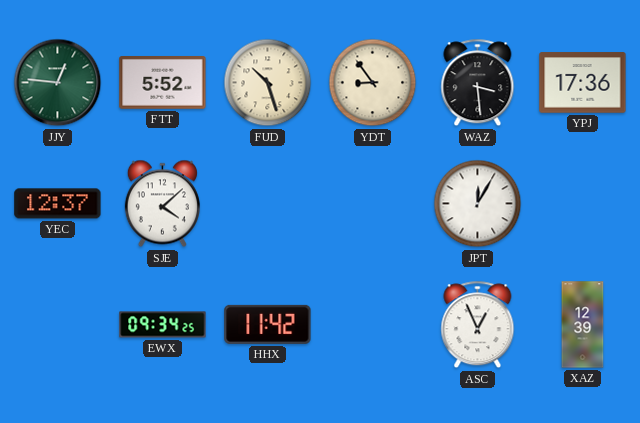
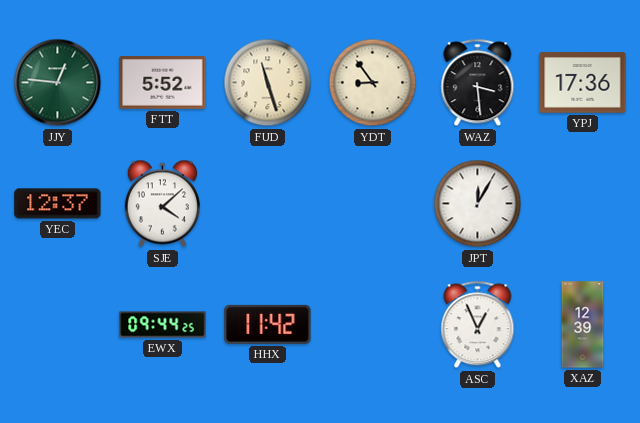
FUD: 10:27 -> 11:27 (268, 83)
EWX: 09:34 -> 09:44 (163, 325)
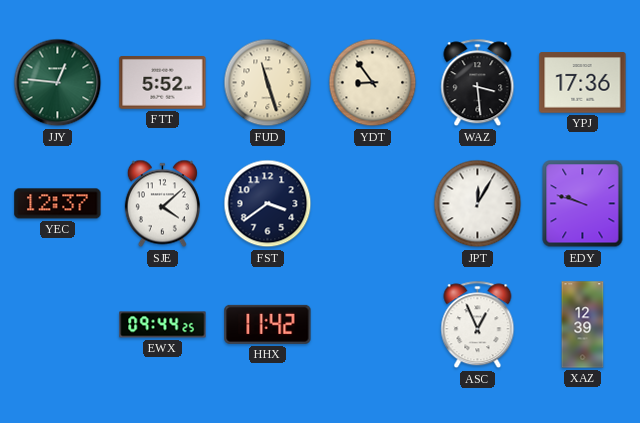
FST: none -> 3:39 (268, 204)
EDY: none -> 9:48 (583, 204)
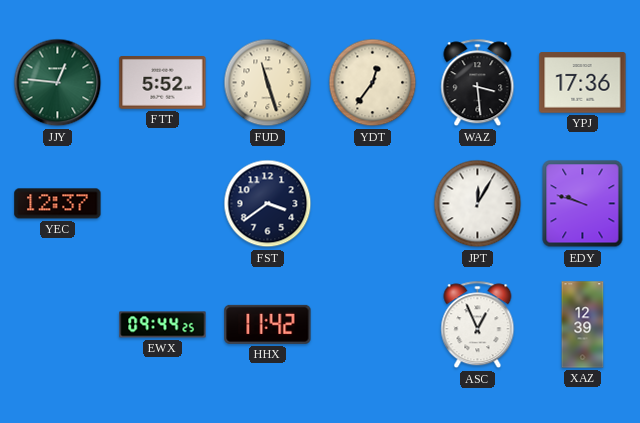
YDT: 8:54 -> 12:36 (373, 83)
SJE: 4:08 -> none (162, 204)
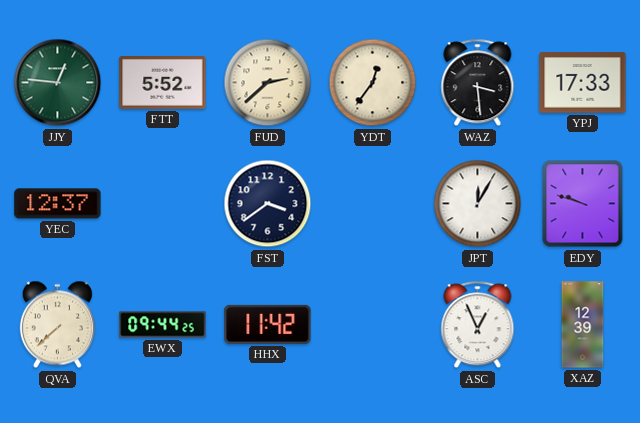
FUD: 11:27 -> 2:38 (268, 83)
YPJ: 17:36 -> 17:33 (583, 83)
QVA: none -> 7:38 (57, 325)
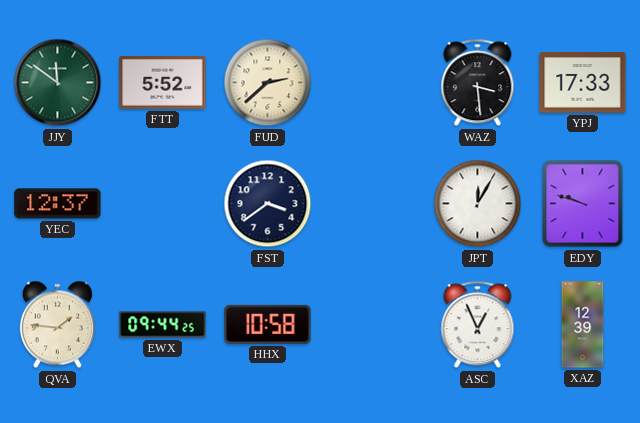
JJY: 12:46 -> 11:51 (58, 83)
YDT: 12:36 -> none (373, 83)
QVA: 7:38 -> 1:46 (57, 325)
HHX: 11:42 -> 10:58 (268, 324)
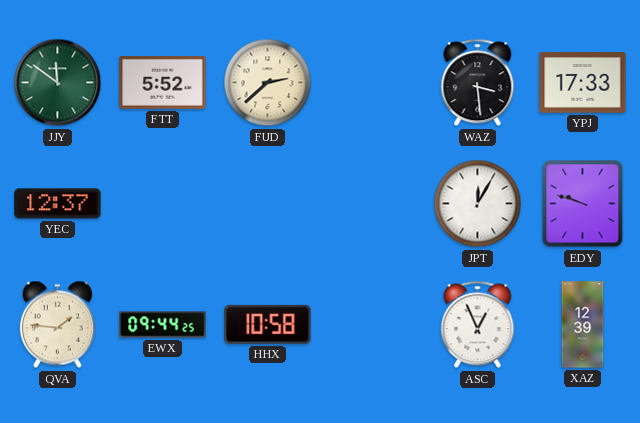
FST: 3:39 -> none (268, 204)
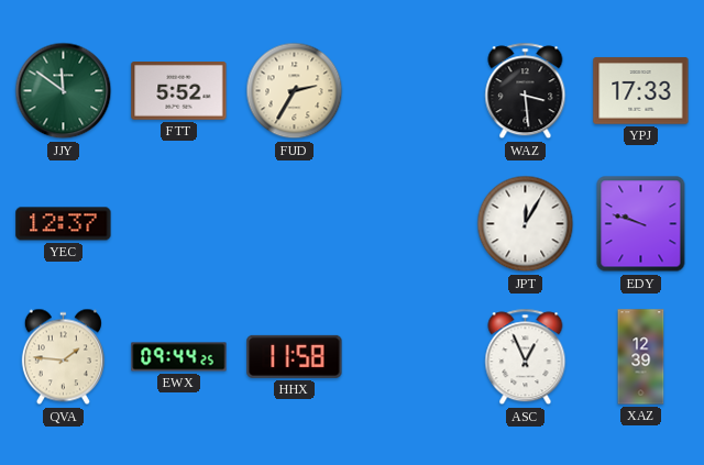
FUD: 2:38 -> 2:35 (295, 91)
HHX: 10:58 -> 11:58 (295, 356)
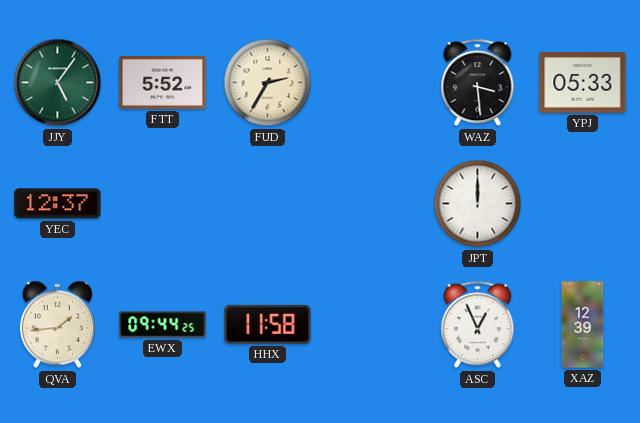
JJY: 11:51 -> 5:06 (58, 83)
YPJ: 17:33 -> 05:33 (583, 83)
JPT: 12:05 -> 12:00 (478, 204)
EDY: 9:48 -> none (641, 224)
QVA: 1:46 -> 1:44 (57, 325)
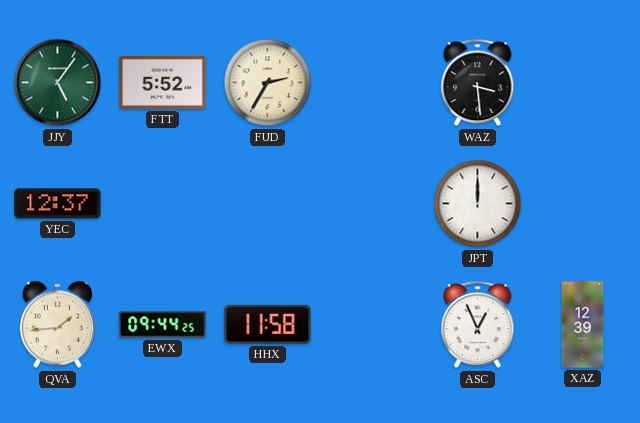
YPJ: 05:33 -> none (583, 83)
